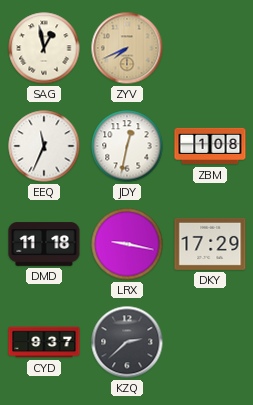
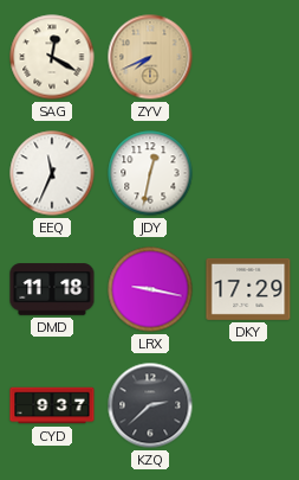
SAG: 12:58 -> 12:20 (52, 57)
ZBM: 1:08 -> none (210, 146)
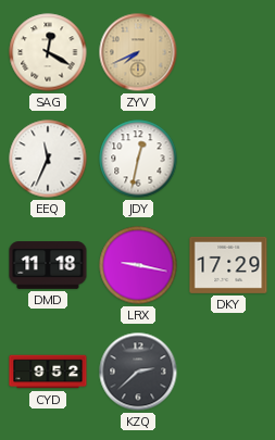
CYD: 9:37 -> 9:52 (48, 372)
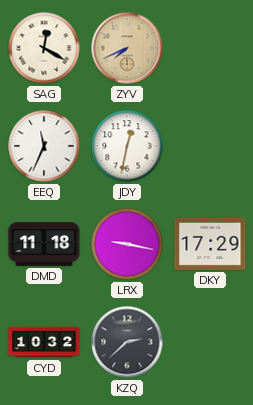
CYD: 9:52 -> 10:32 (44, 342)
